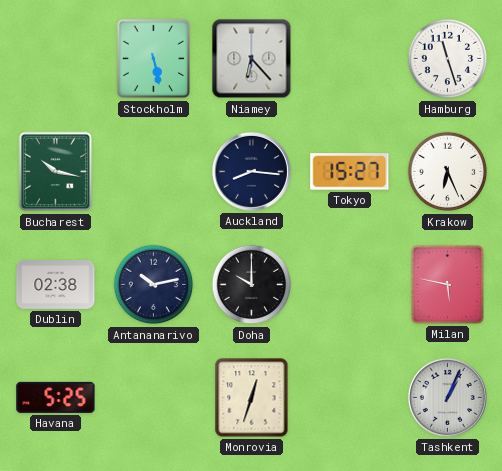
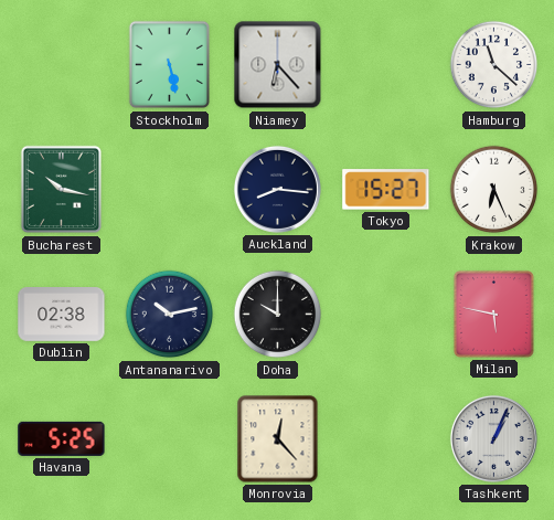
Hamburg: 11:27 -> 11:22 (494, 65)
Monrovia: 12:33 -> 12:23 (278, 439)
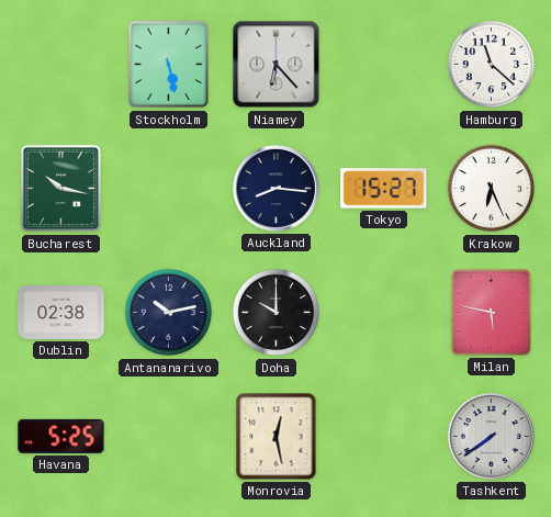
Monrovia: 12:23 -> 12:28 (277, 437)
Tashkent: 1:04 -> 7:39 (491, 436)
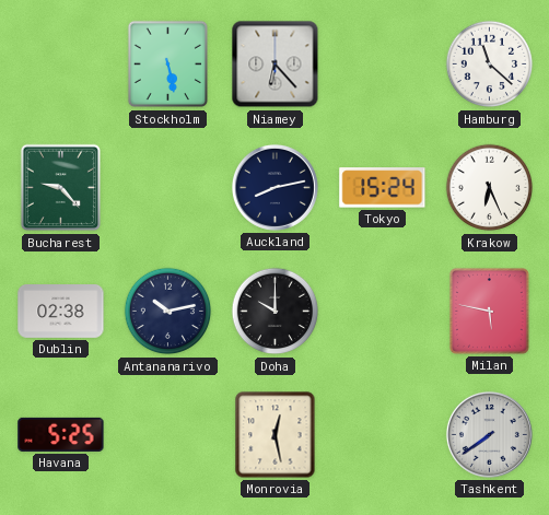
Bucharest: 10:17 -> 9:23 (60, 188)
Auckland: 8:16 -> 8:13 (274, 187)
Tokyo: 15:27 -> 15:24 (383, 188)
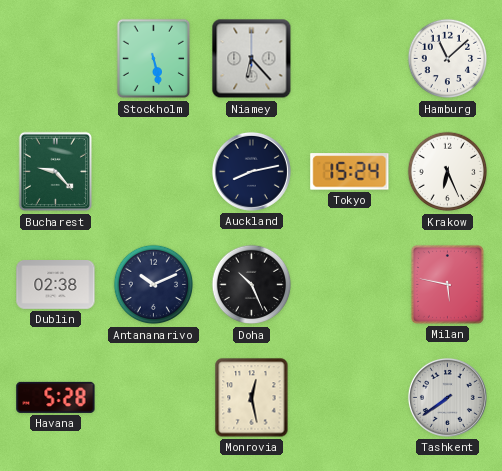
Hamburg: 11:22 -> 11:08 (448, 59)
Antananarivo: 10:13 -> 10:11 (154, 285)
Doha: 10:00 -> 10:26 (252, 285)
Havana: 5:25 -> 5:28 (56, 397)
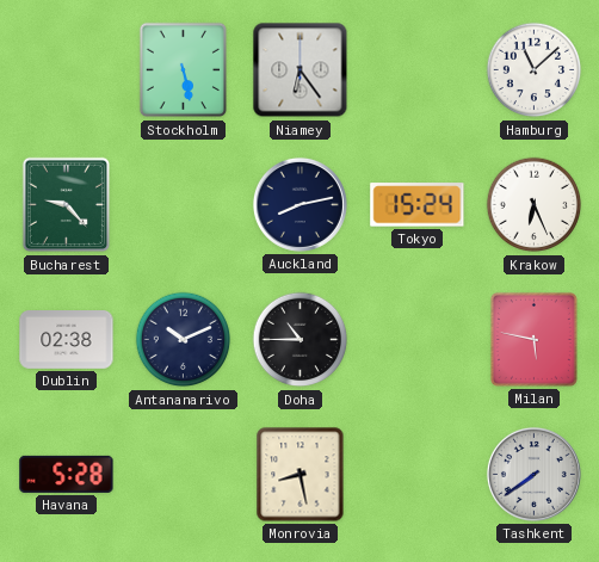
Niamey: 6:23 -> 6:24 (301, 70)
Doha: 10:26 -> 10:45 (301, 340)
Monrovia: 12:28 -> 8:28 (301, 475)
